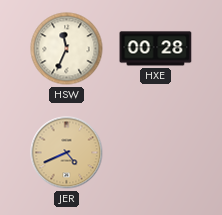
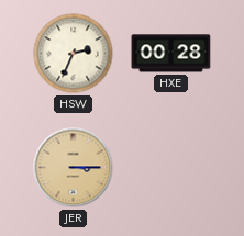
HSW: 11:34 -> 2:34 (74, 54)
JER: 4:41 -> 3:15 (74, 168)
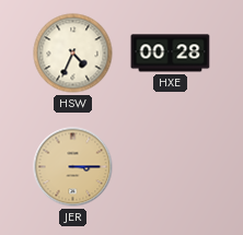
HSW: 2:34 -> 4:34 (73, 54)
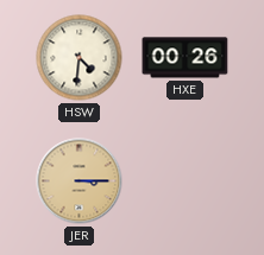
HSW: 4:34 -> 4:31 (80, 58)
HXE: 00:28 -> 00:26 (186, 58)
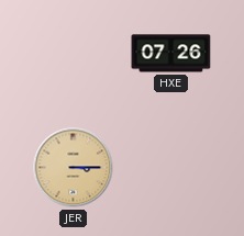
HSW: 4:31 -> none (80, 58)
HXE: 00:26 -> 07:26 (171, 54)
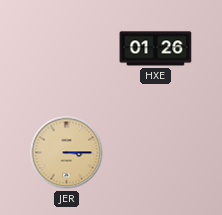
HXE: 07:26 -> 01:26 (156, 49)
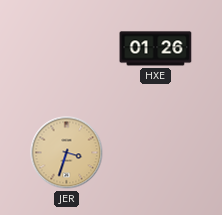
JER: 3:15 -> 3:33 (67, 153)
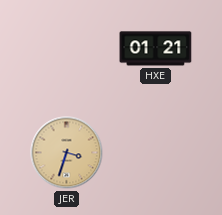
HXE: 01:26 -> 01:21 (156, 49)
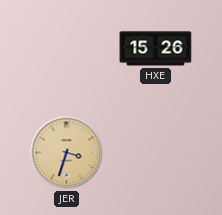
HXE: 01:21 -> 15:26 (156, 49)
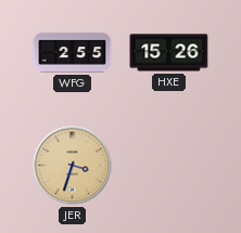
WFG: none -> 2:55 (73, 53)
